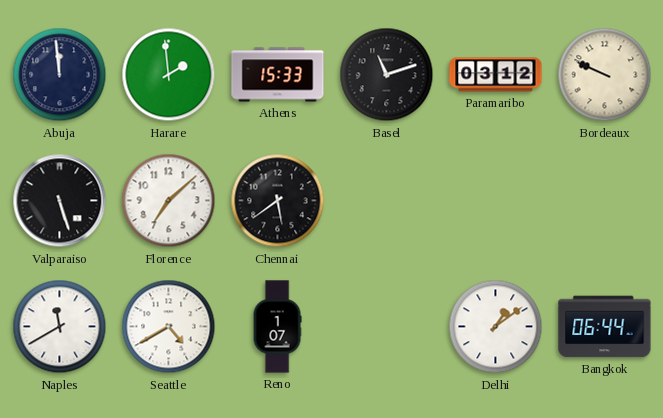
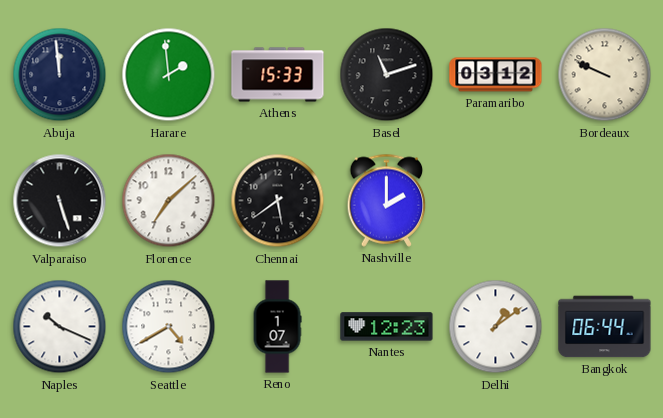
Nashville: none -> 2:00 (387, 200)
Naples: 11:40 -> 10:19 (60, 327)
Nantes: none -> 12:23 (387, 327)
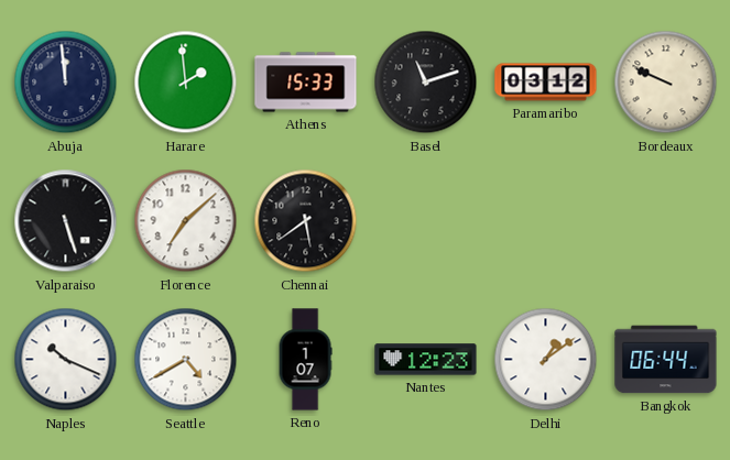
Nashville: 2:00 -> none (387, 200)
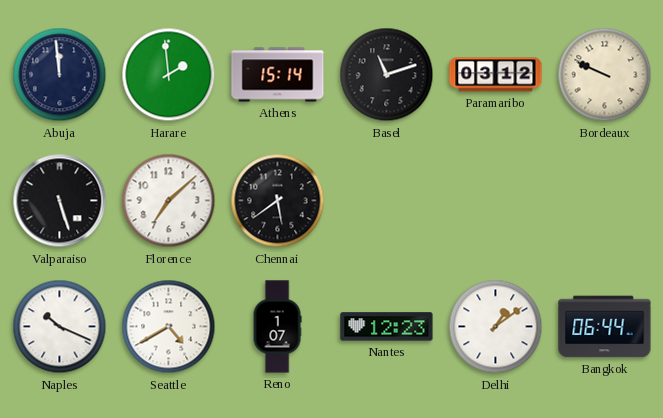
Athens: 15:33 -> 15:14 (278, 75)
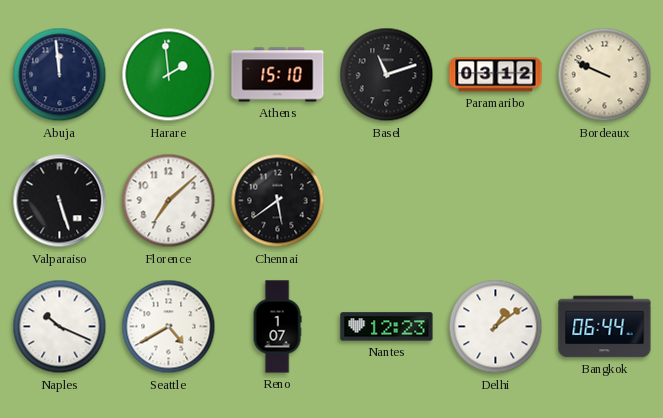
Athens: 15:14 -> 15:10 (278, 75)
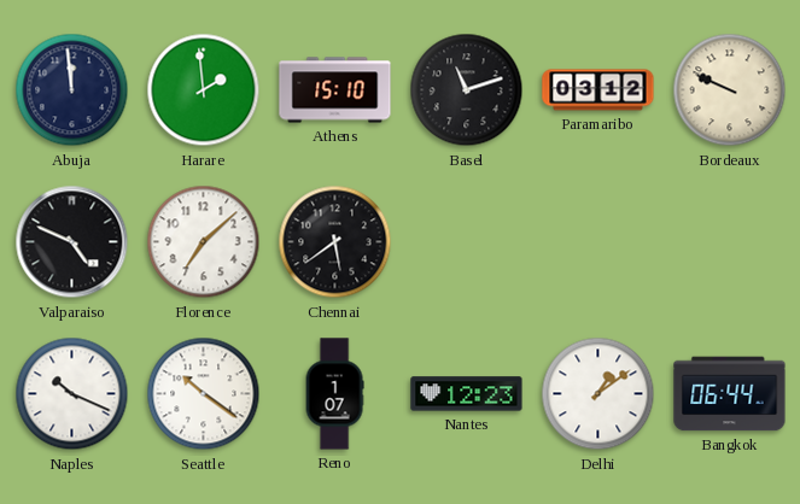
Valparaiso: 5:27 -> 4:49 (72, 242)
Seattle: 4:40 -> 10:21 (204, 394)
